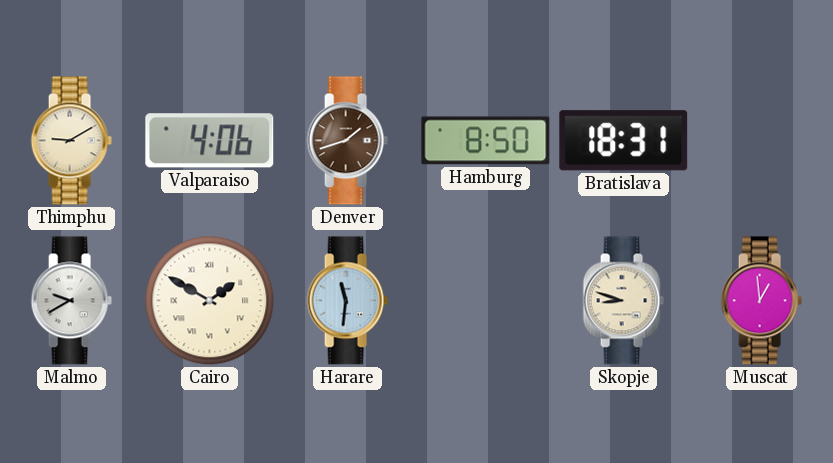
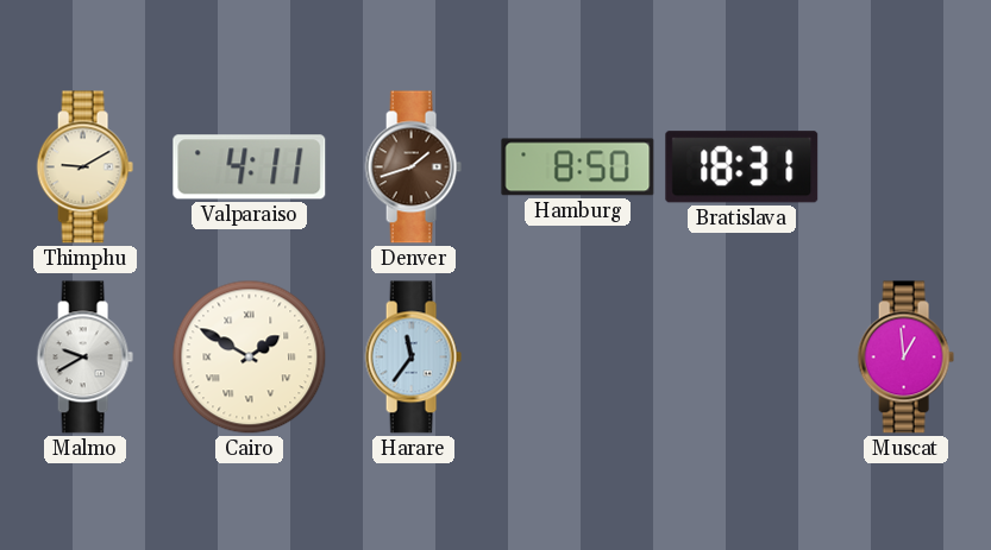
Valparaiso: 4:06 -> 4:11 (250, 167)
Harare: 11:31 -> 11:36 (413, 358)
Skopje: 8:48 -> none (623, 301)
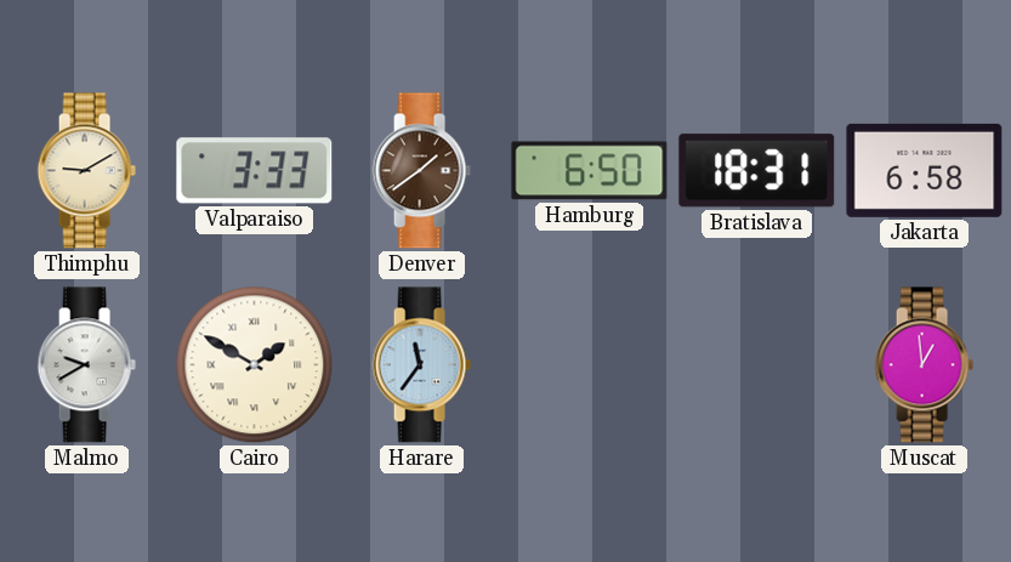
Valparaiso: 4:11 -> 3:33 (255, 171)
Denver: 1:42 -> 1:39 (421, 171)
Hamburg: 8:50 -> 6:50 (590, 171)
Jakarta: none -> 6:58 (925, 170)
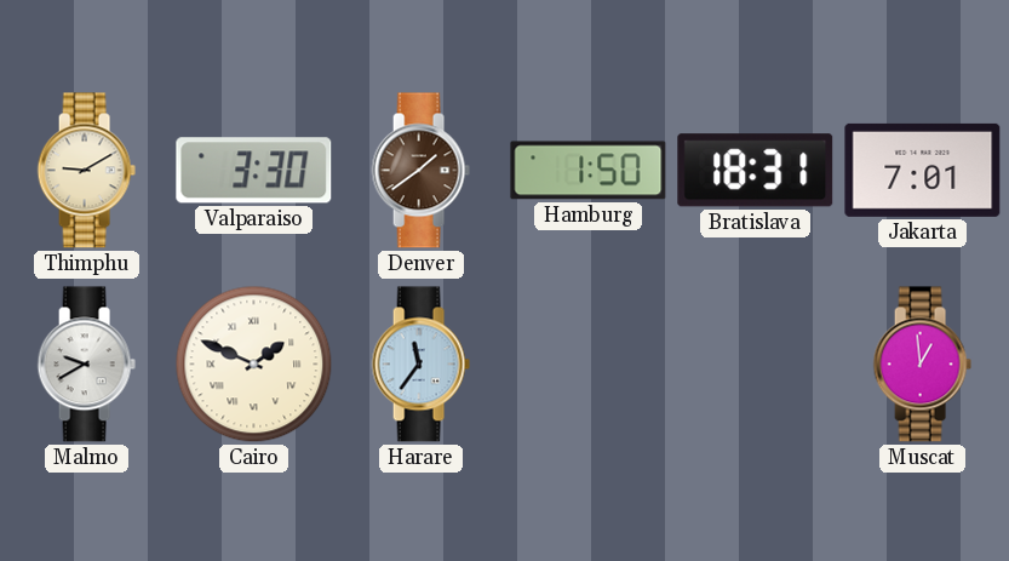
Valparaiso: 3:33 -> 3:30 (254, 171)
Hamburg: 6:50 -> 1:50 (589, 171)
Jakarta: 6:58 -> 7:01 (923, 170)
Cairo: 1:50 -> 1:49 (254, 365)
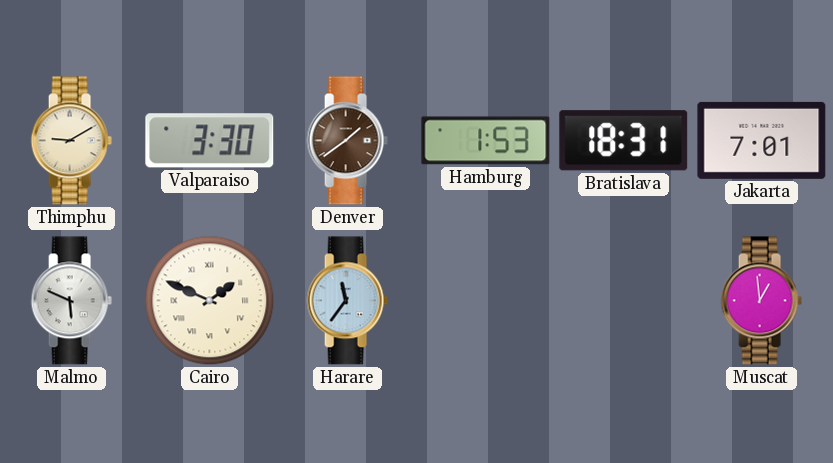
Hamburg: 1:50 -> 1:53 (486, 141)
Malmo: 9:40 -> 5:49 (71, 301)
